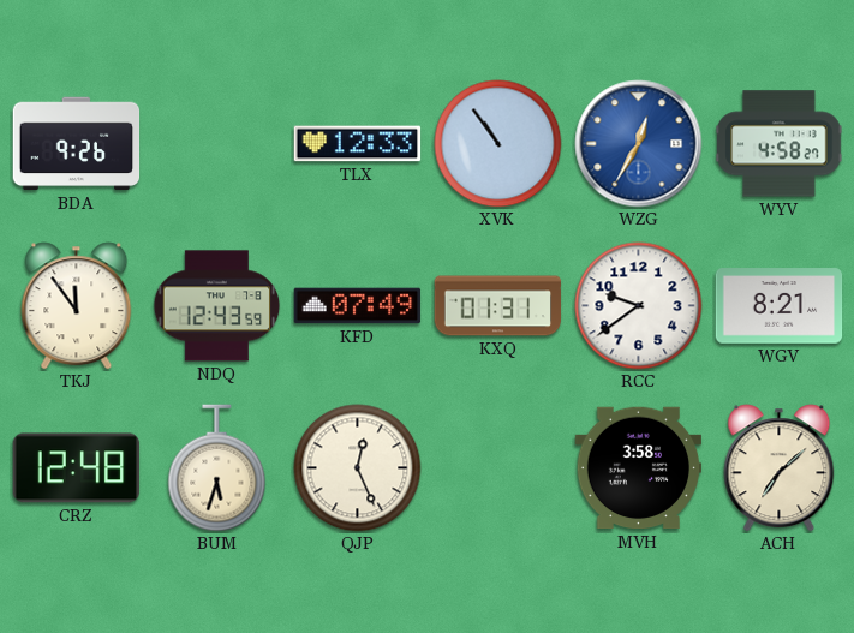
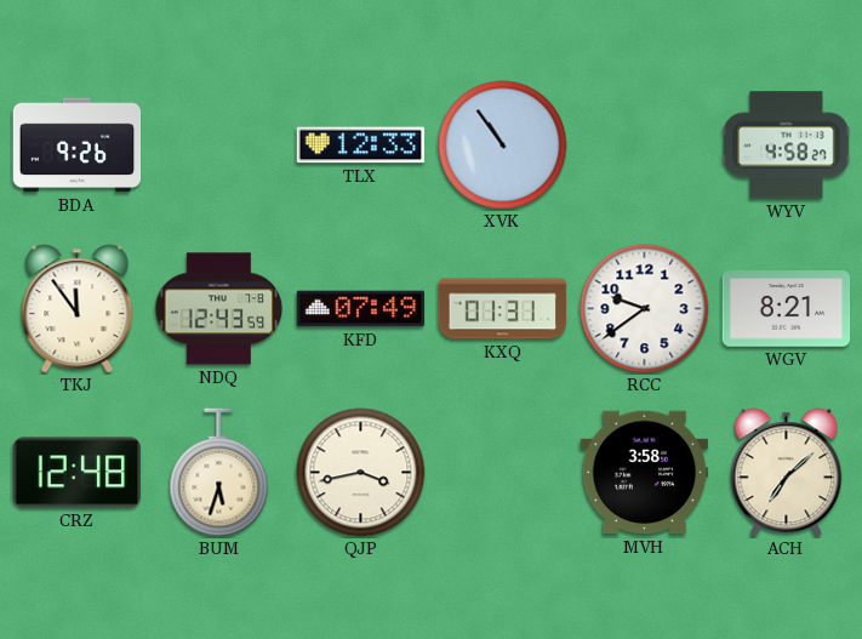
WZG: 12:35 -> none (639, 144)
QJP: 12:26 -> 3:43 (361, 473)
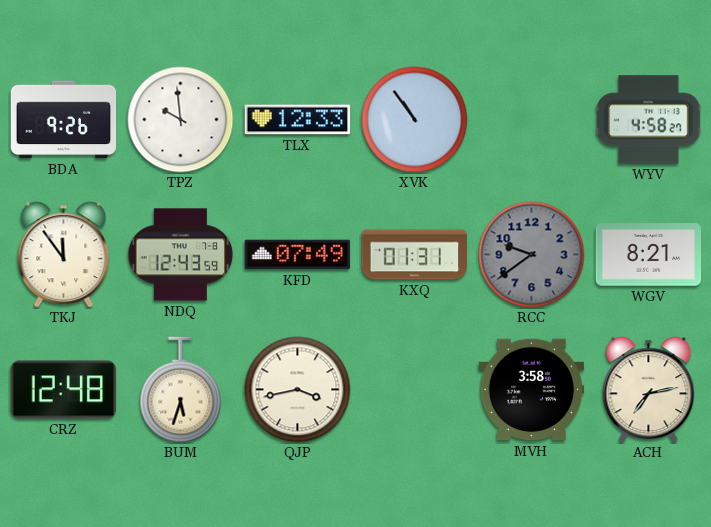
TPZ: none -> 9:59 (181, 120)
RCC dial: white -> grey (532, 255)
ACH: 7:08 -> 7:13 (649, 390)
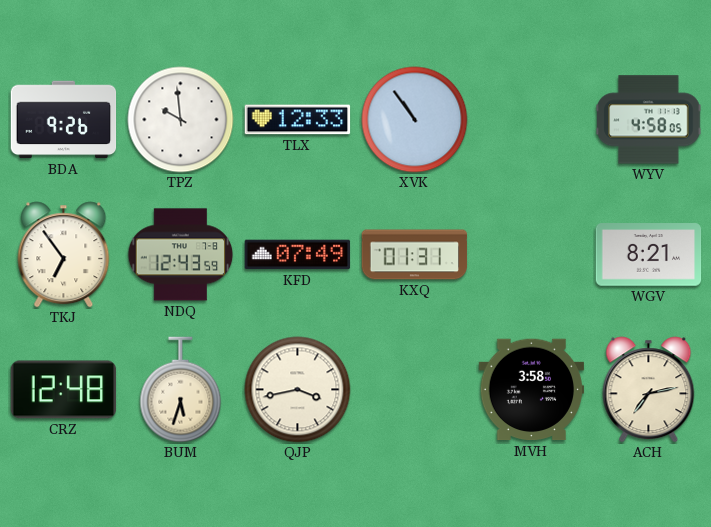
WYV: 4:58:27 -> 4:58:05 (649, 120)
TKJ: 11:54 -> 6:54 (64, 255)
RCC: 9:39 -> none (532, 255)
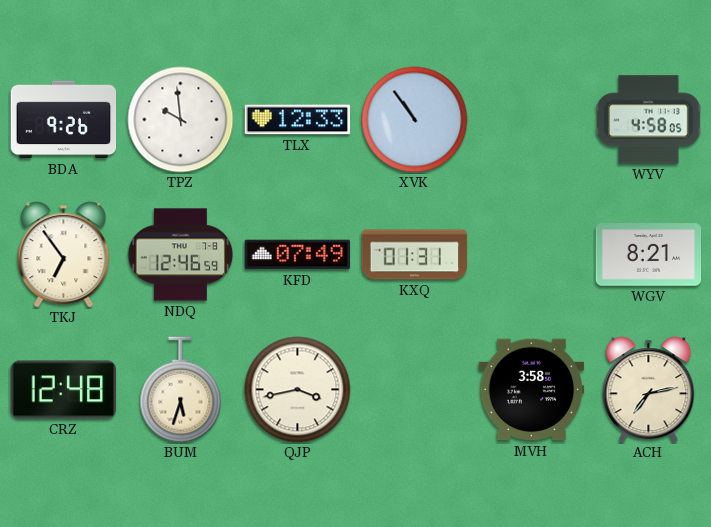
NDQ: 12:43 -> 12:46 (181, 255)
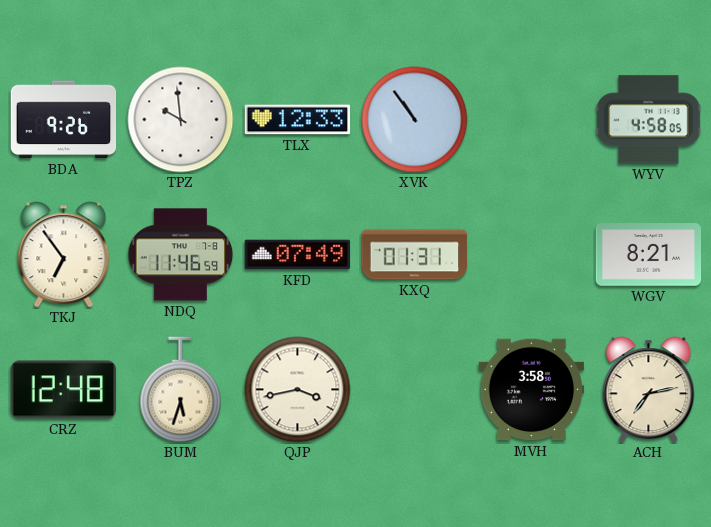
NDQ: 12:46 -> 11:46 (181, 255)
